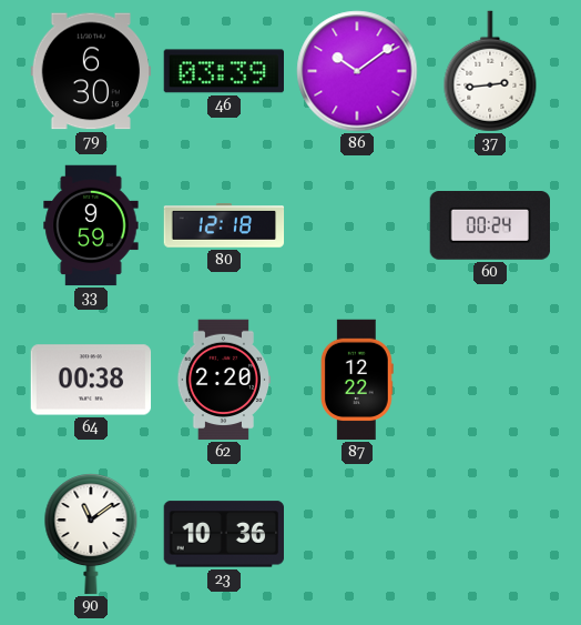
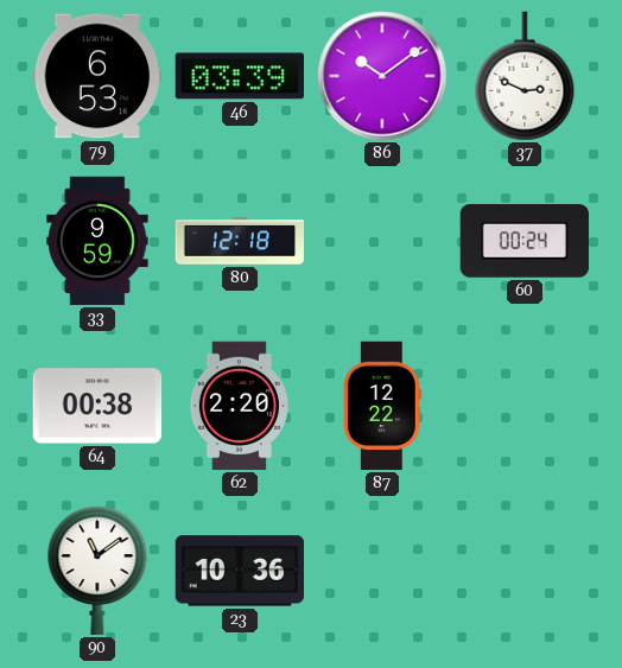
79: 6:30 -> 6:53 (97, 76)
37: 2:44 -> 2:49 (525, 76)
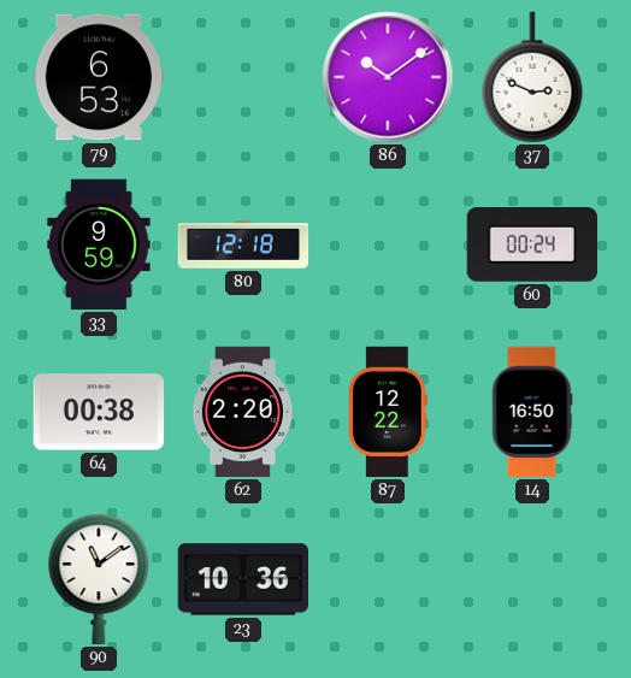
46: 03:39 -> none (240, 76)
14: none -> 16:50 (532, 412)
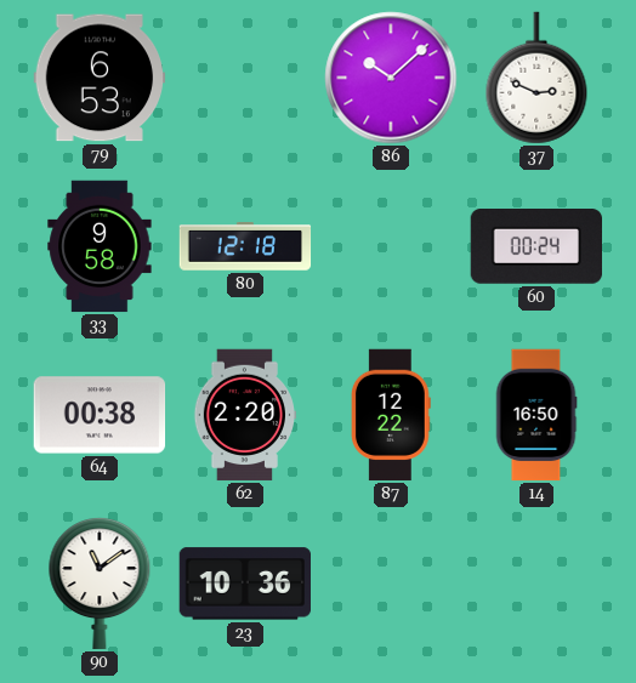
86: 10:09 -> 10:08 (391, 78)
33: 9:59 -> 9:58 (100, 246)
